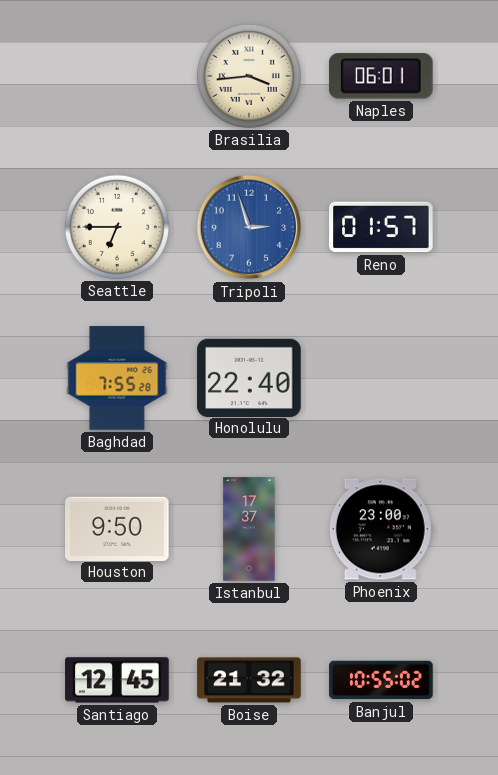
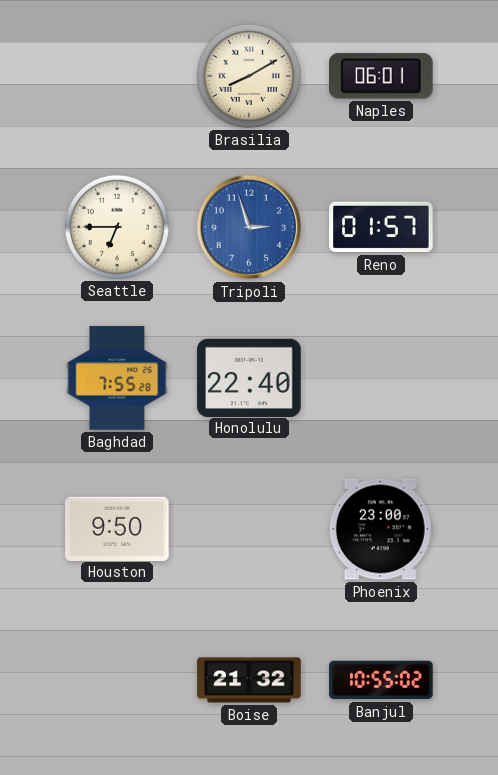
Brasilia: 3:44 -> 8:10 (249, 76)
Istanbul: 17:37 -> none (249, 529)
Santiago: 12:45 -> none (117, 680)
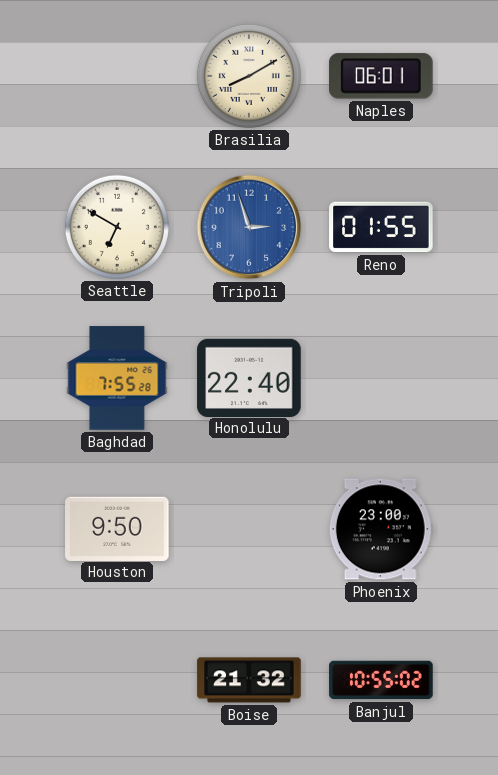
Seattle: 6:45 -> 6:50 (117, 227)
Reno: 01:57 -> 01:55 (381, 227)
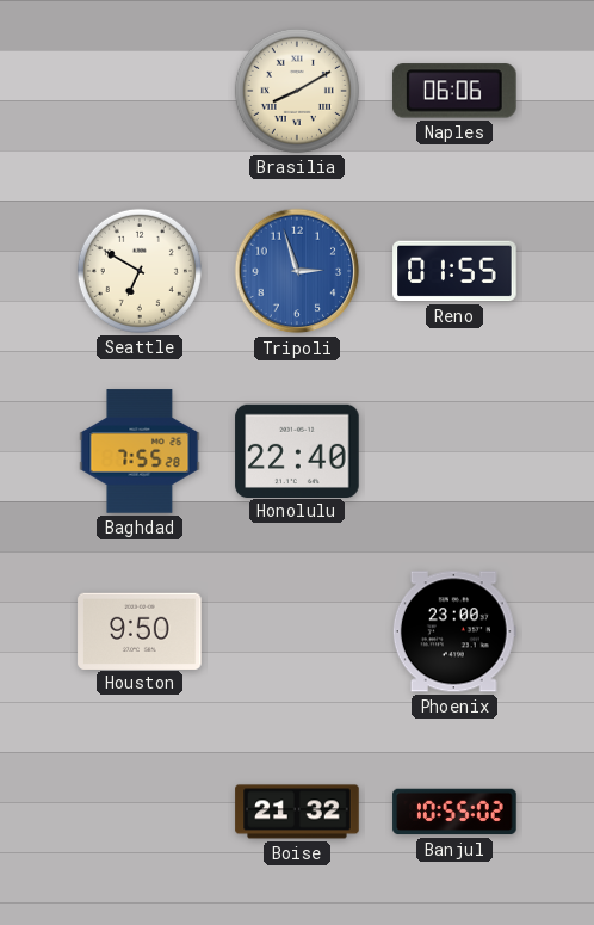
Naples: 06:01 -> 06:06 (456, 91)
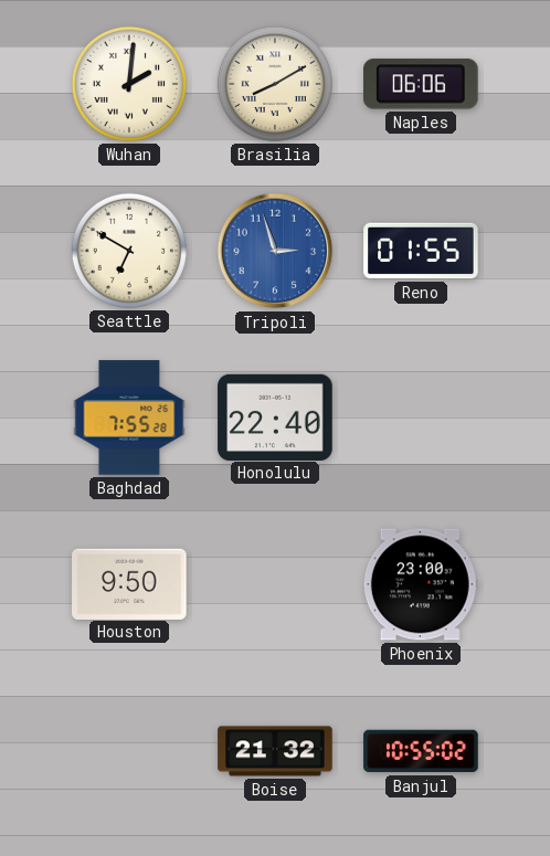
Wuhan: none -> 2:01 (129, 84)
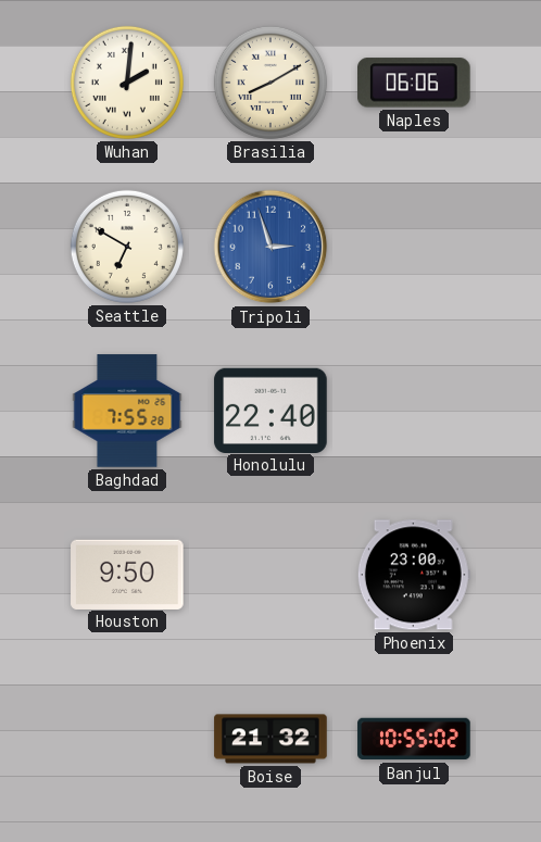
Reno: 01:55 -> none (421, 251)
